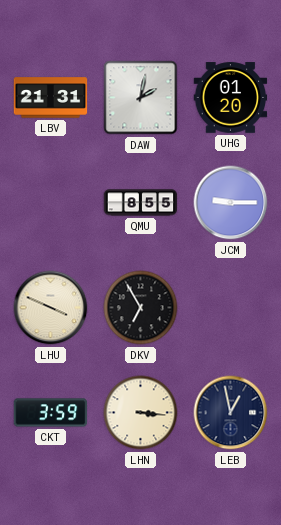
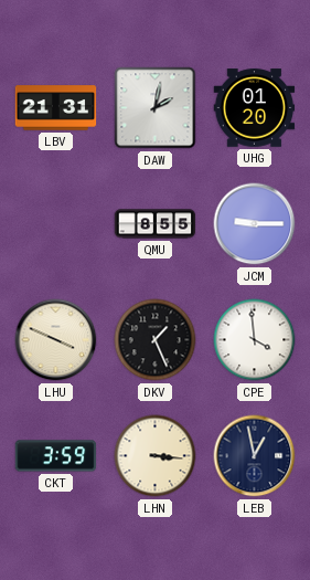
DKV: 6:55 -> 1:26 (156, 340)
CPE: none -> 3:59 (255, 340)
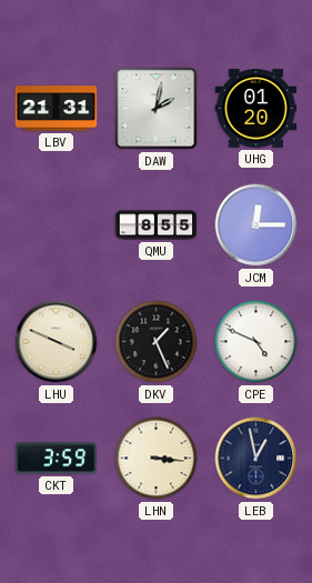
JCM: 9:15 -> 12:15 (256, 225)
CPE: 3:59 -> 4:49 (256, 342)
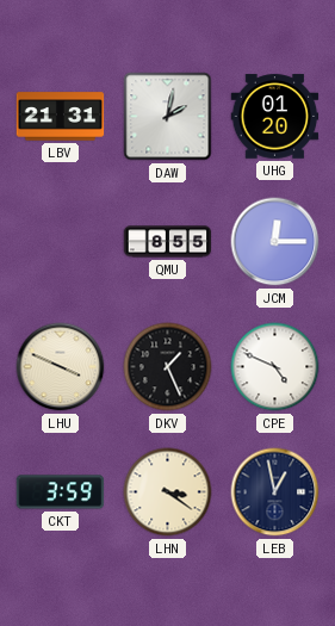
LHN: 3:16 -> 3:21 (168, 492)
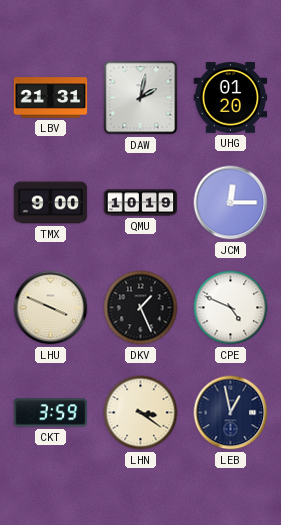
TMX: none -> 9:00 (51, 203)
QMU: 8:55 -> 10:19 (141, 203)
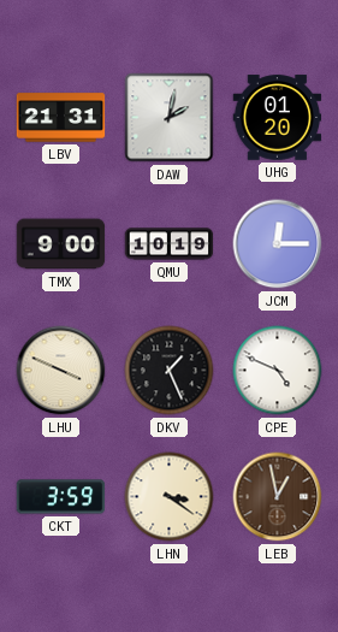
LEB dial: navy -> brown (278, 497)
